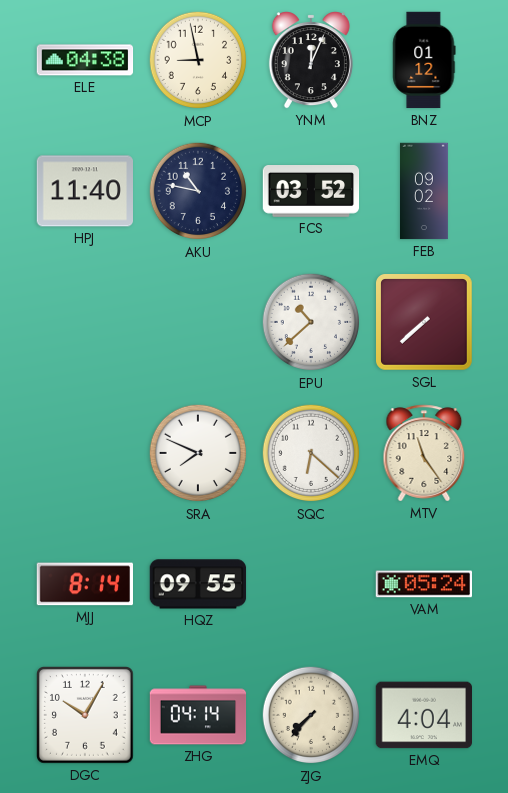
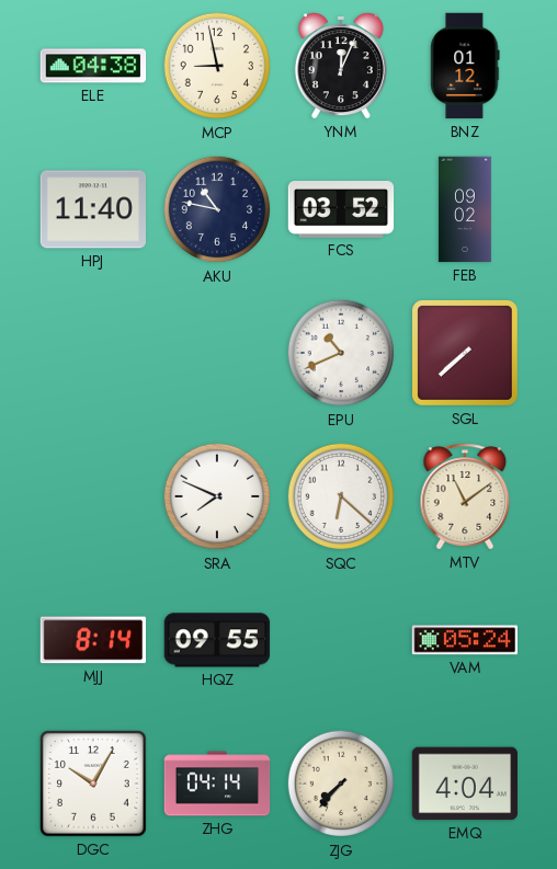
EPU: 10:38 -> 10:41 (341, 353)
MTV: 11:24 -> 11:09 (465, 496)
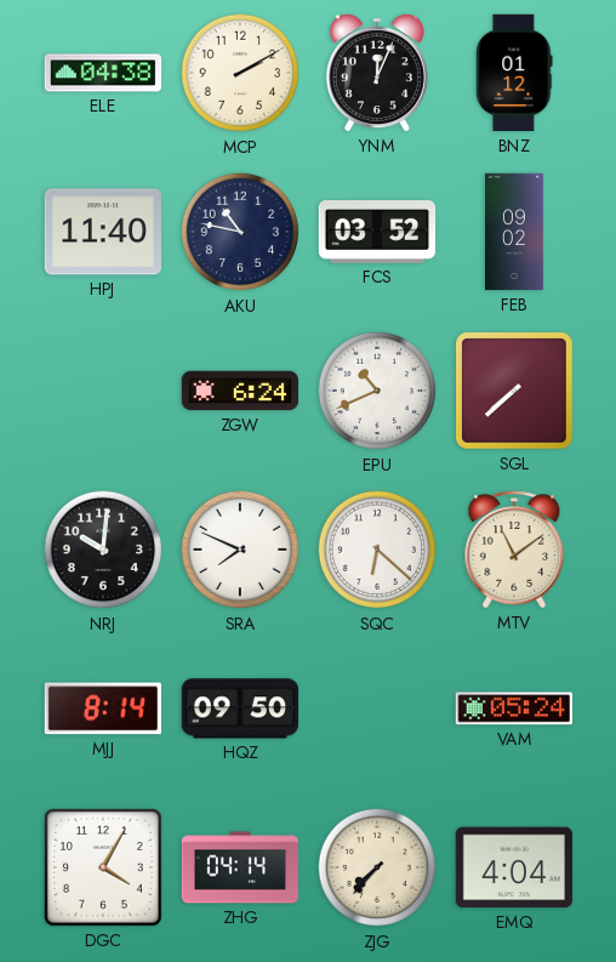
MCP: 8:58 -> 2:10 (240, 73)
ZGW: none -> 6:24 (240, 391)
NRJ: none -> 10:01 (103, 550)
HQZ: 09:55 -> 09:50 (240, 708)
DGC: 10:05 -> 4:05 (104, 869)
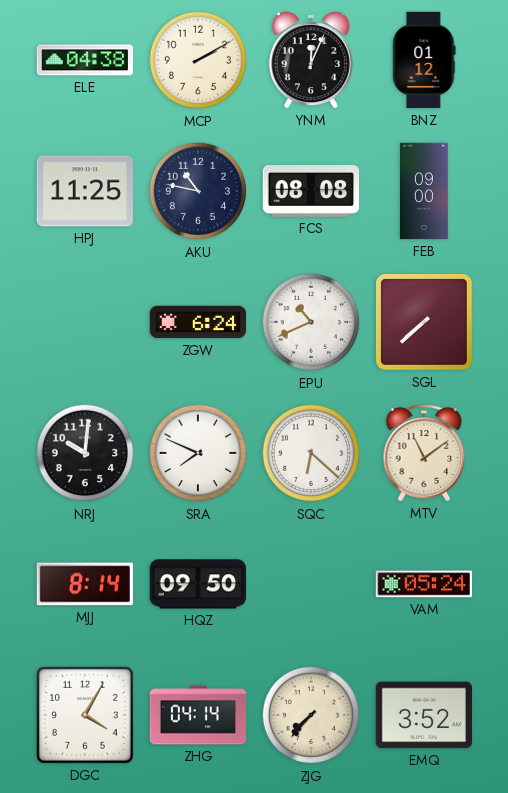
HPJ: 11:40 -> 11:25 (84, 191)
FCS: 03:52 -> 08:08 (311, 192)
FEB: 09:02 -> 09:00 (424, 191)
EMQ: 4:04 -> 3:52 (423, 715)
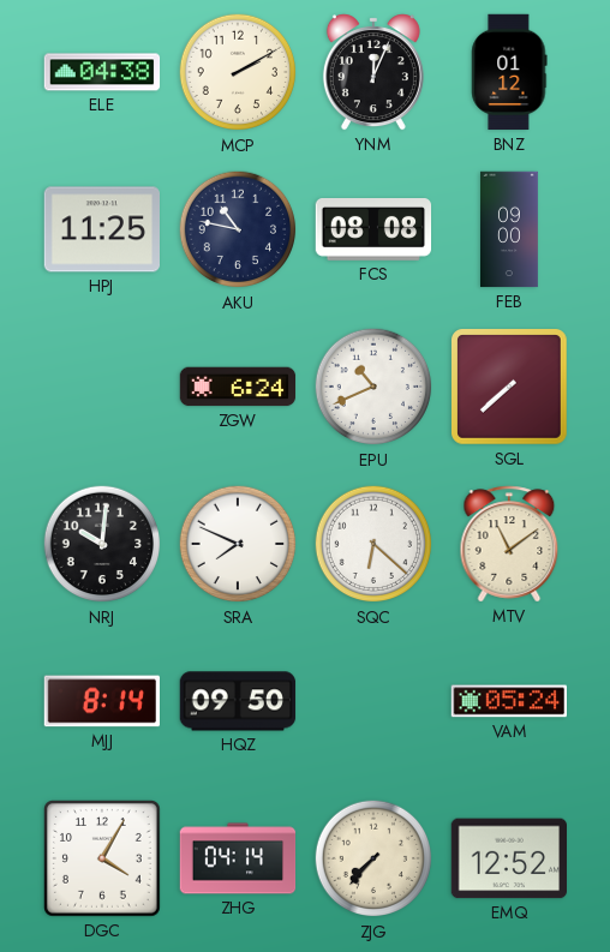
EMQ: 3:52 -> 12:52 (508, 858)
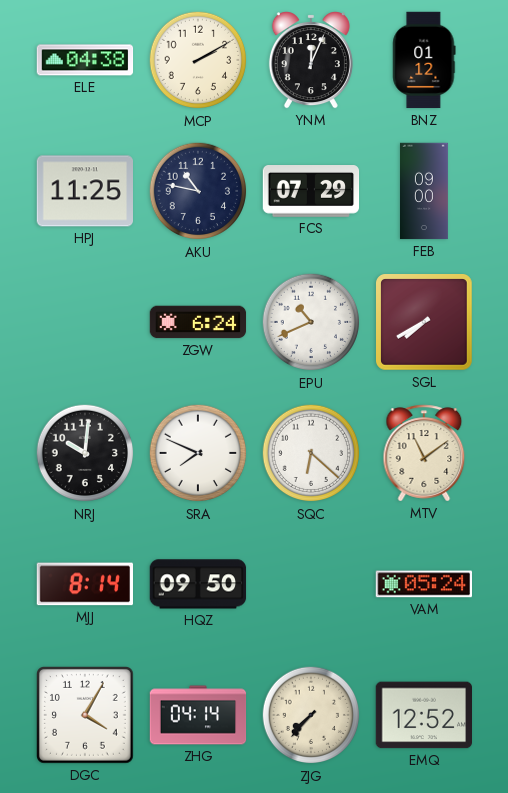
FCS: 08:08 -> 07:29 (311, 192)
SGL: 7:38 -> 7:40 (425, 323)
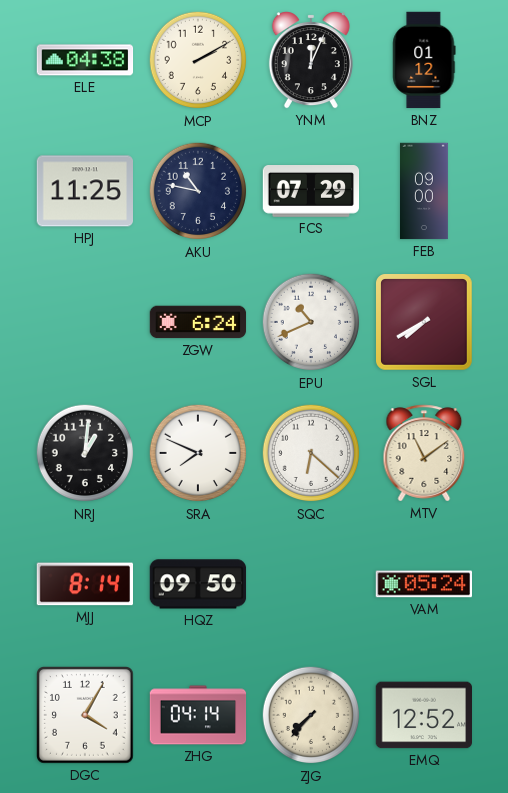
NRJ: 10:01 -> 1:01 (85, 453)
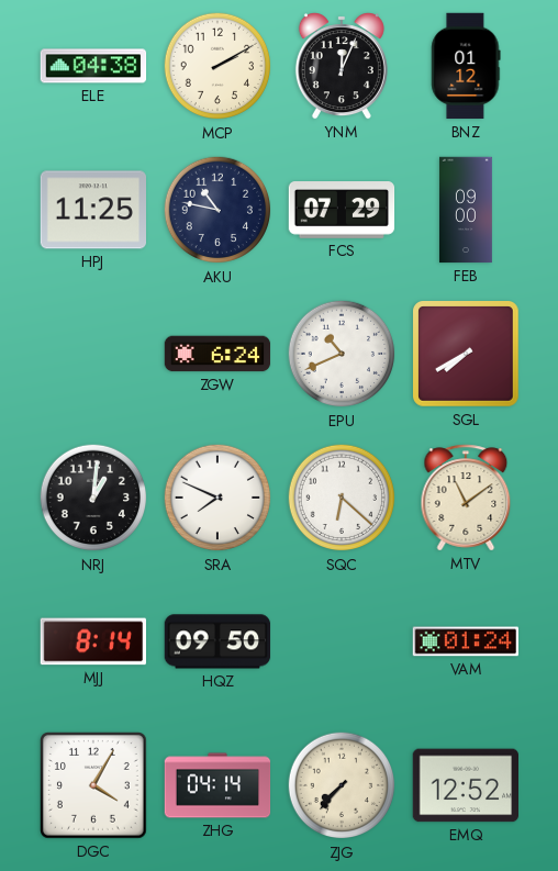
VAM: 05:24 -> 01:24 (465, 641)
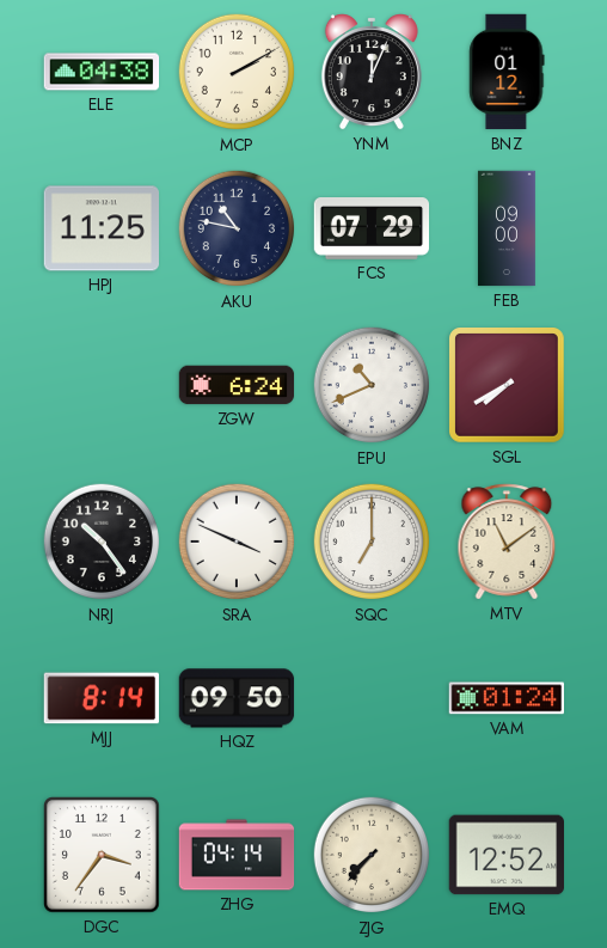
NRJ: 1:01 -> 10:24 (102, 542)
SRA: 7:49 -> 3:49 (237, 542)
SQC: 6:22 -> 7:00 (372, 542)
DGC: 4:05 -> 3:36 (103, 856)
